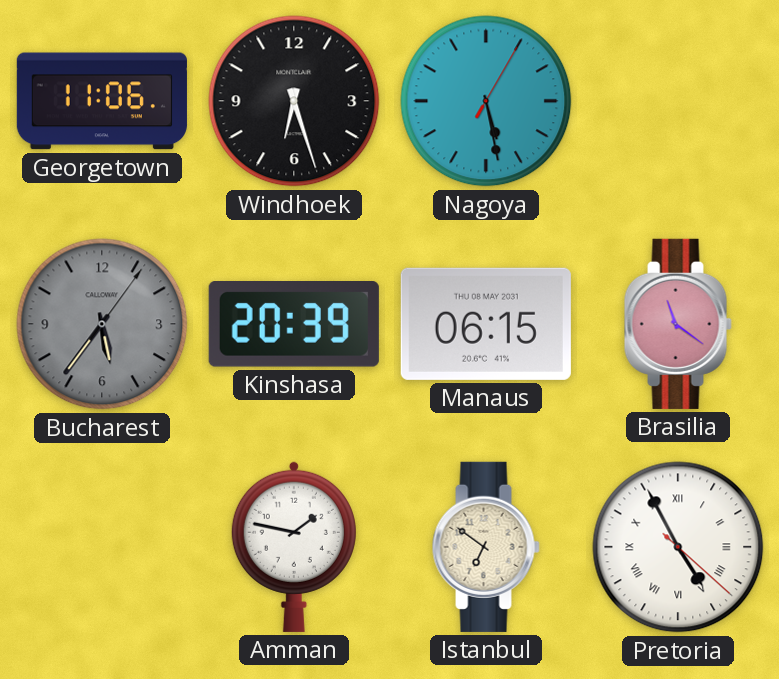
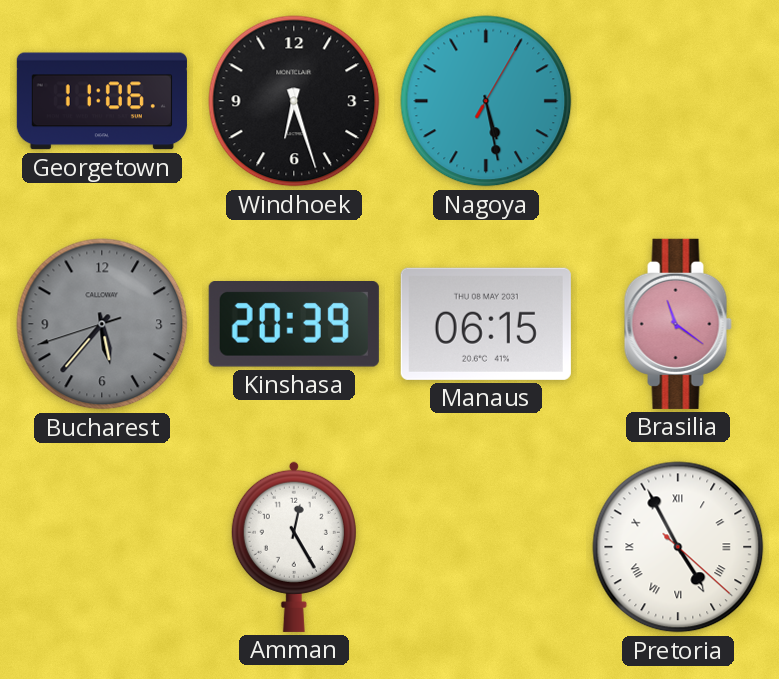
Bucharest: 5:36:06 -> 5:36:42 (102, 324)
Amman: 1:47 -> 12:25 (294, 547)
Istanbul: 6:51 -> none (486, 547)
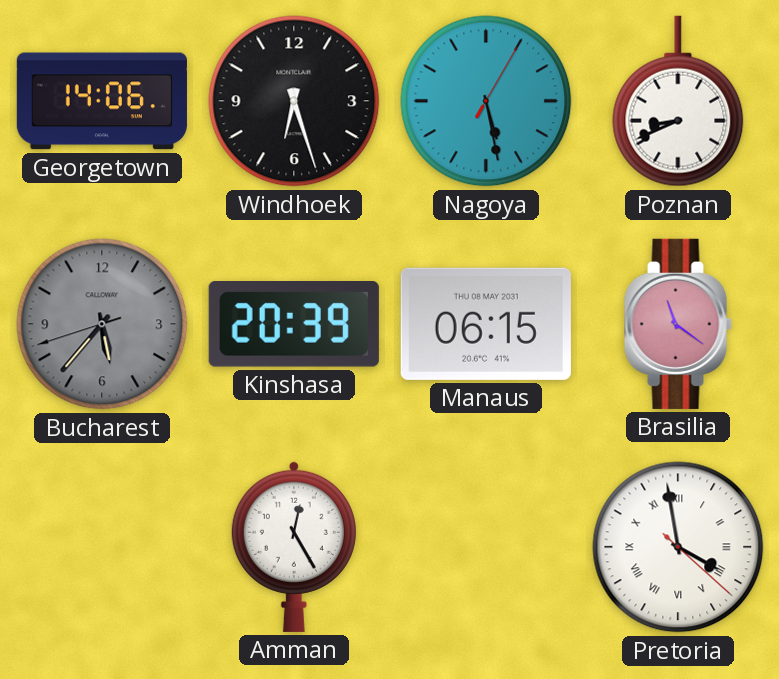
Georgetown: 11:06 -> 14:06 (102, 101)
Poznan: none -> 8:41 (678, 101)
Pretoria: 4:55 -> 3:58 (678, 547)
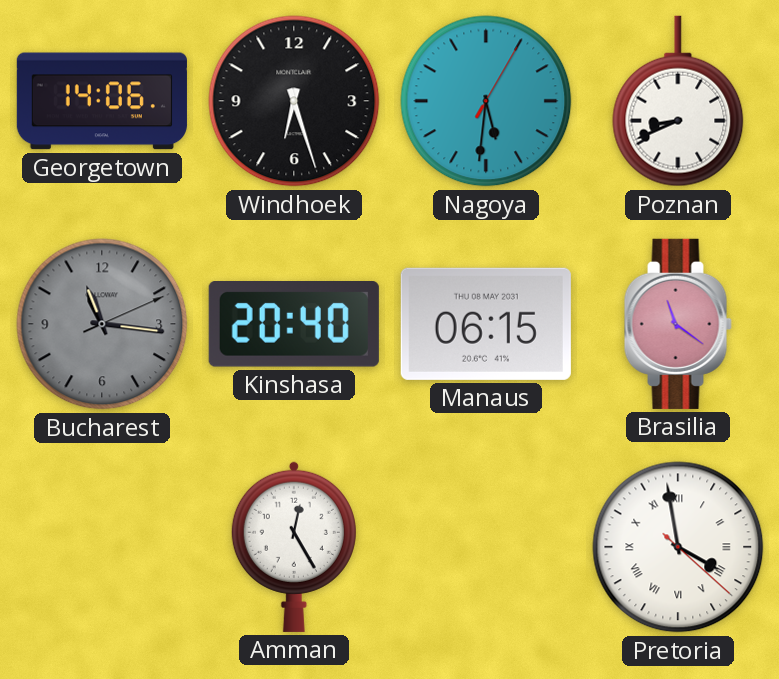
Nagoya: 5:28 -> 5:31 (486, 101)
Bucharest: 5:36 -> 11:16 (102, 324)
Kinshasa: 20:39 -> 20:40 (294, 325)
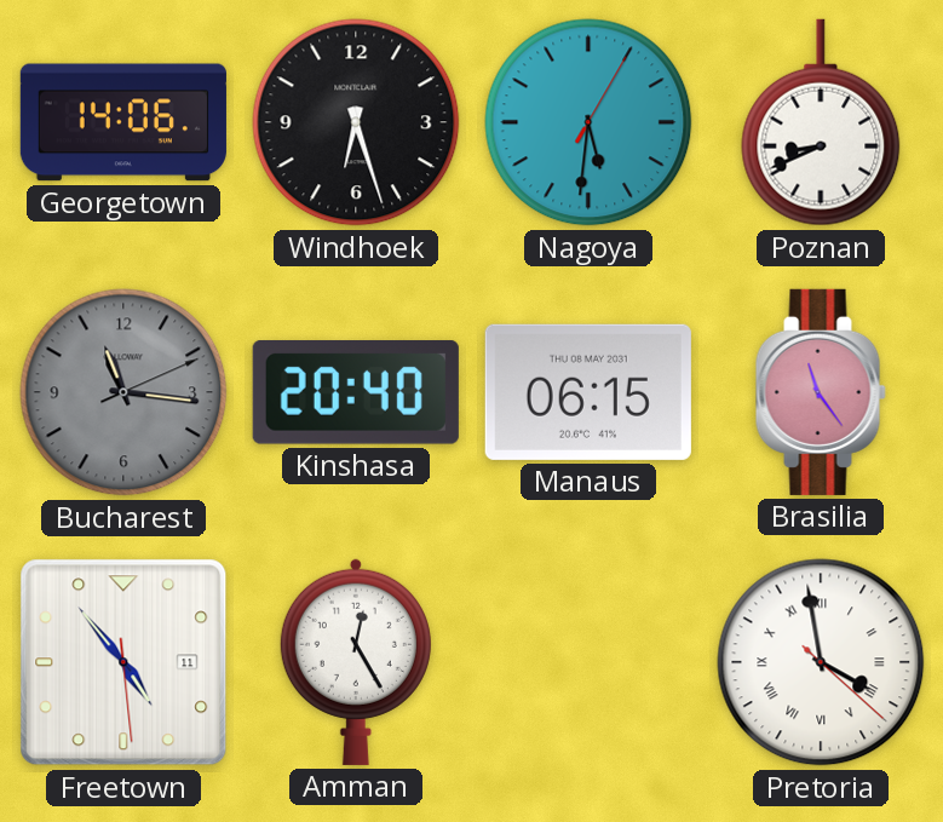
Brasilia: 11:21 -> 11:24 (821, 392)
Freetown: none -> 4:53 (123, 662)
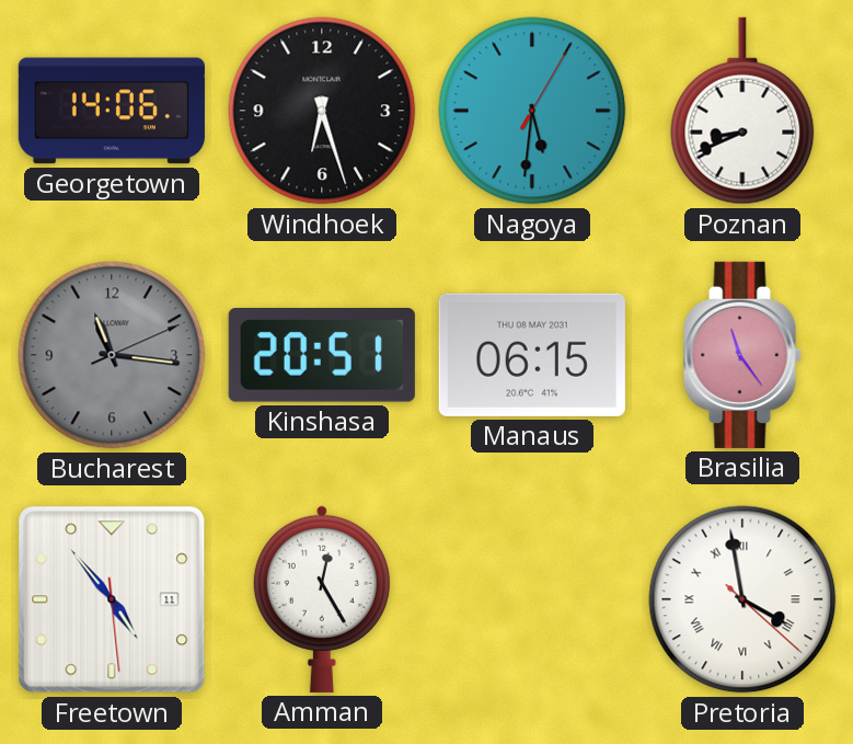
Kinshasa: 20:40 -> 20:51 (322, 356)
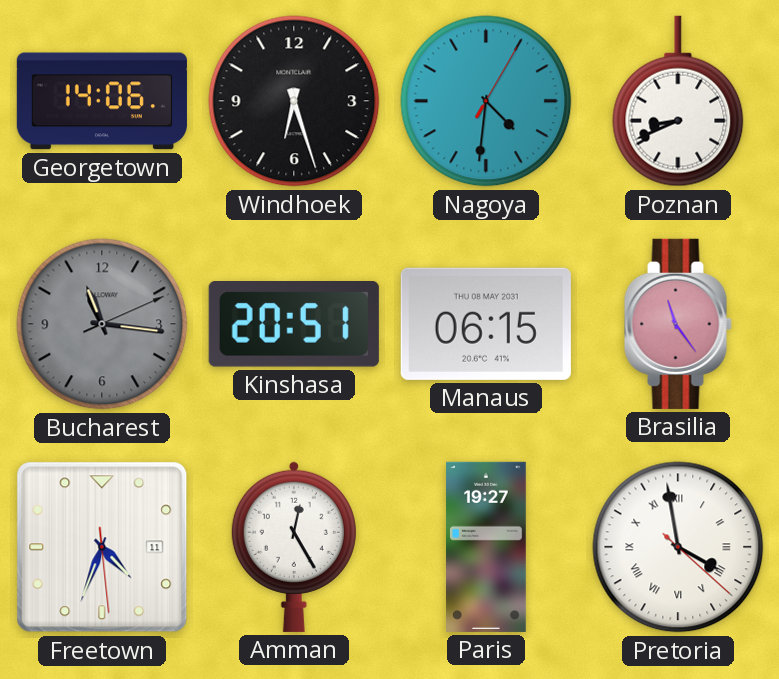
Nagoya: 5:31 -> 4:31 (486, 101)
Freetown: 4:53 -> 4:33 (102, 547)
Paris: none -> 19:27 (487, 547)
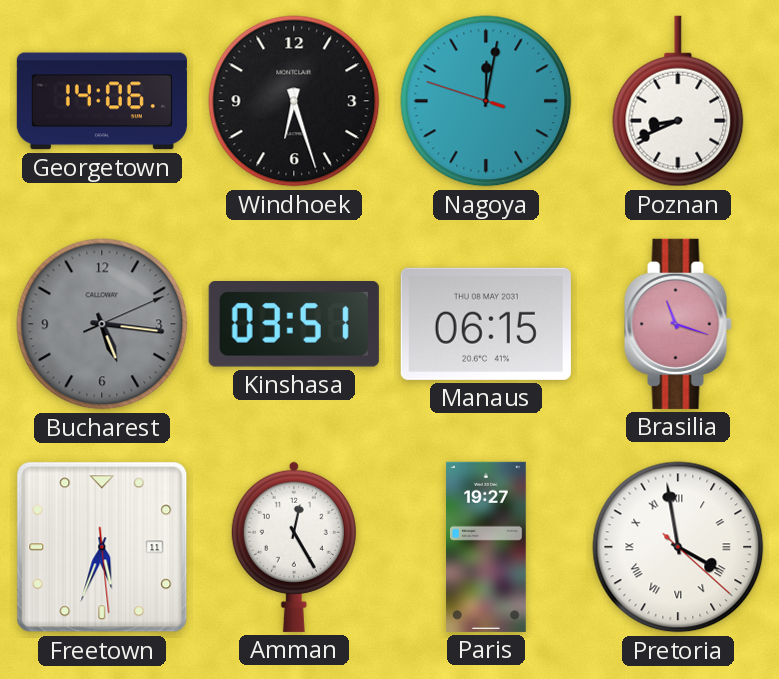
Nagoya: 4:31 -> 12:01 (486, 101)
Bucharest: 11:16 -> 5:16 (102, 324)
Kinshasa: 20:51 -> 03:51 (294, 325)
Brasilia: 11:24 -> 11:18 (678, 324)
Freetown: 4:33 -> 5:33 (102, 547)
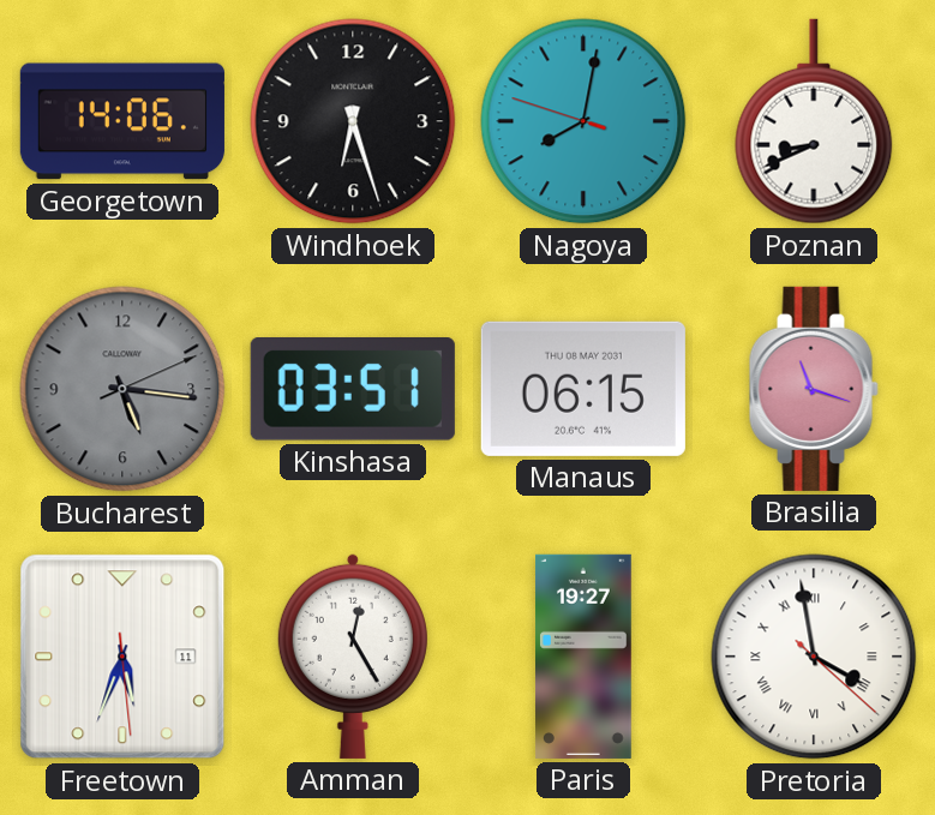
Nagoya: 12:01 -> 8:01 (583, 121)
